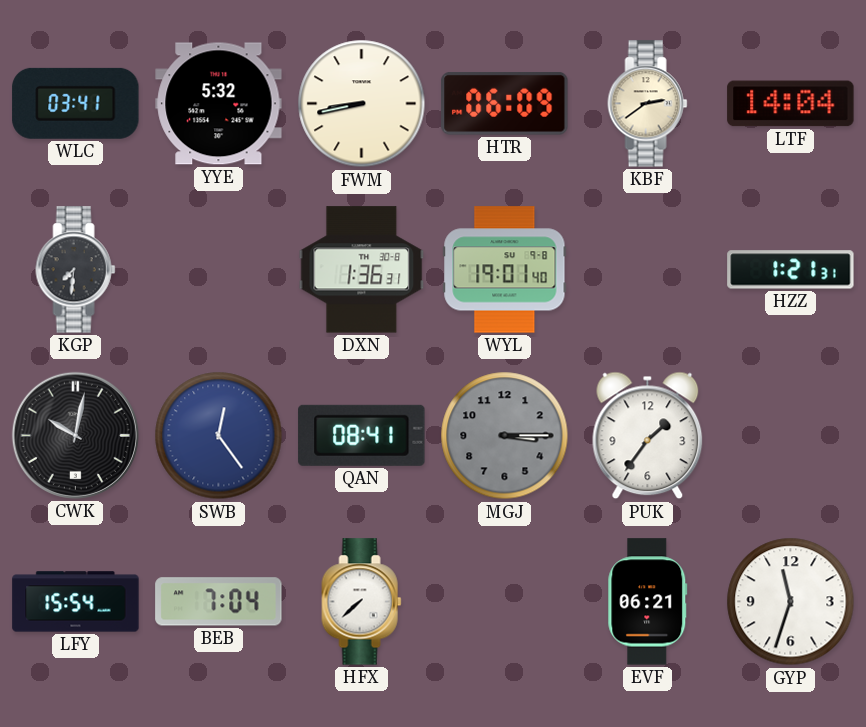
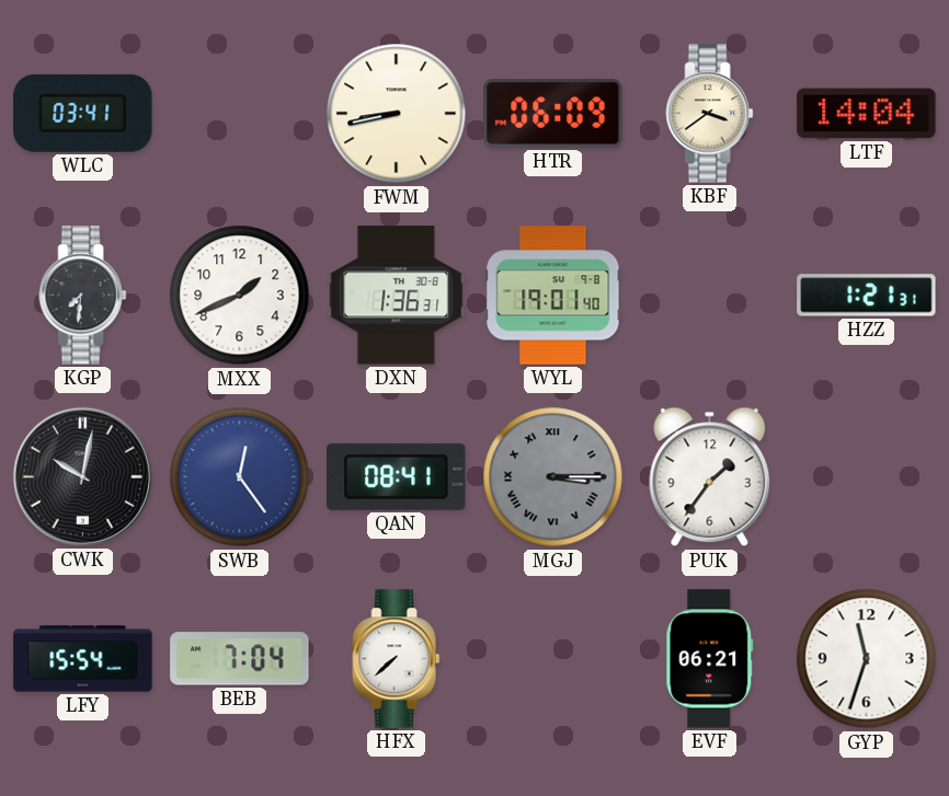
YYE: 5:32 -> none (219, 104)
KBF: 2:39 -> 3:39 (710, 114)
MXX: none -> 1:41 (240, 296)
MGJ numerals: Arabic -> Roman (553, 477)
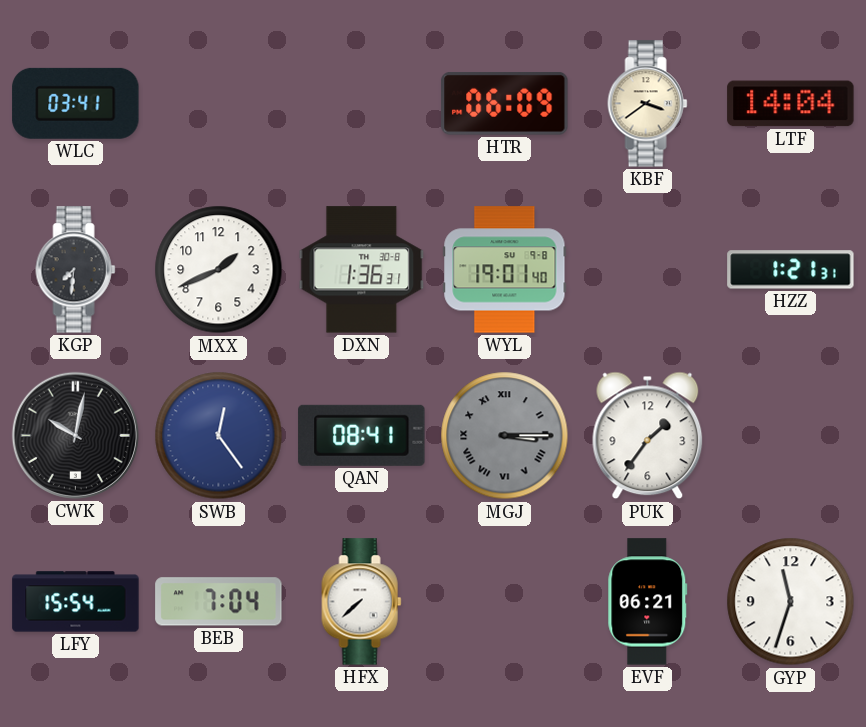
FWM: 8:43 -> none (397, 114)
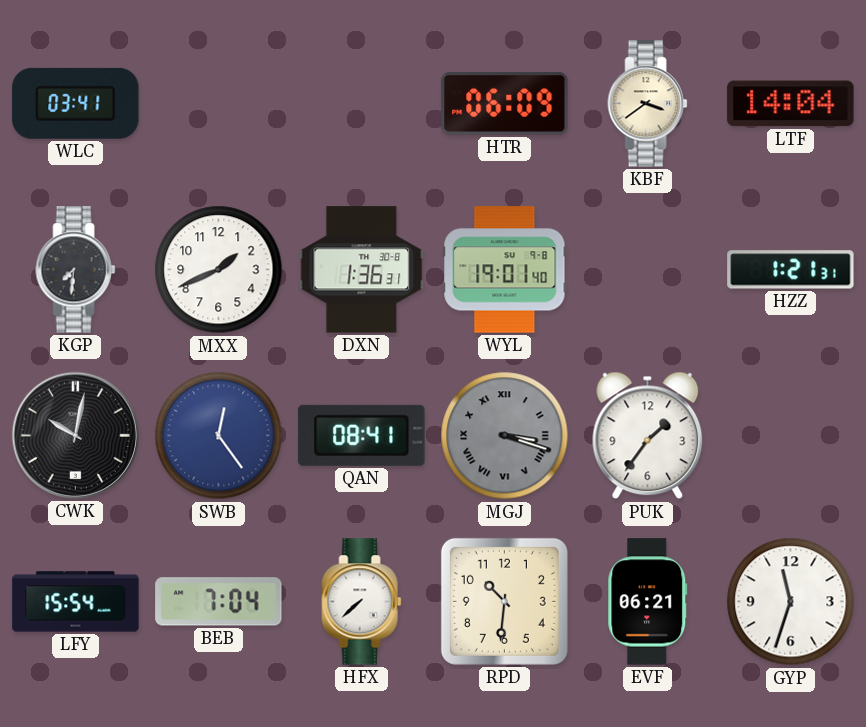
MGJ: 3:15 -> 3:18 (505, 436)
RPD: none -> 10:31 (504, 601)
